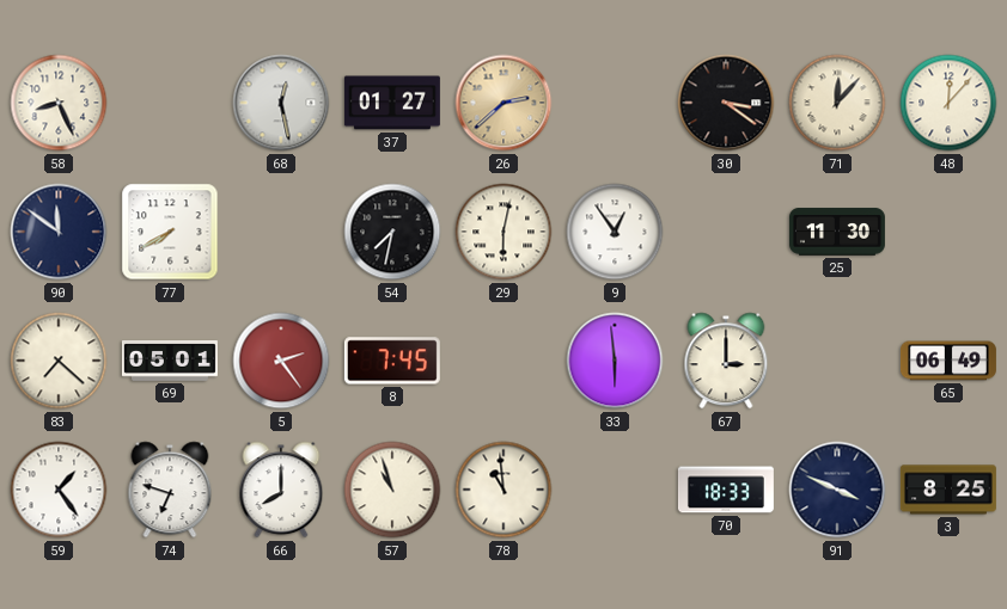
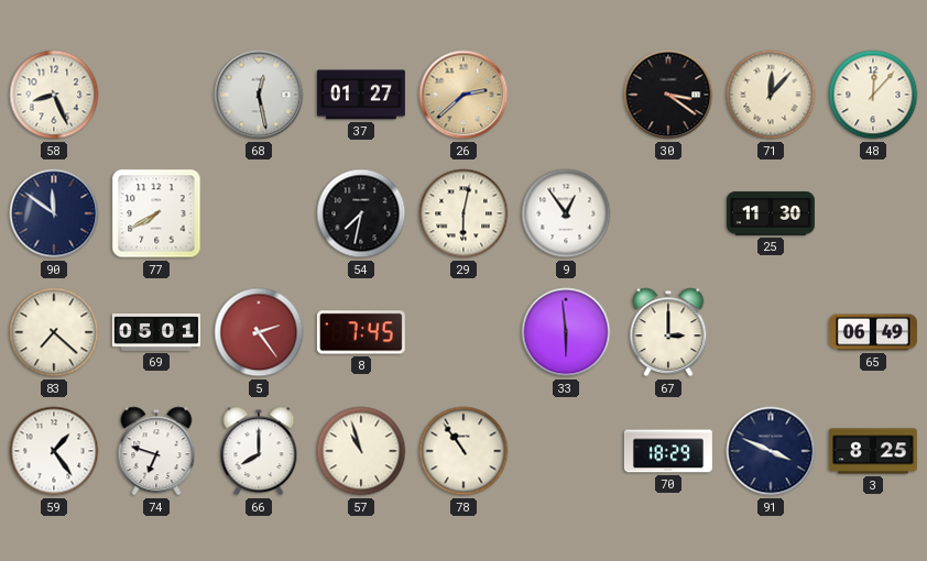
78: 10:59 -> 10:54 (463, 451)
70: 18:33 -> 18:29 (668, 451)
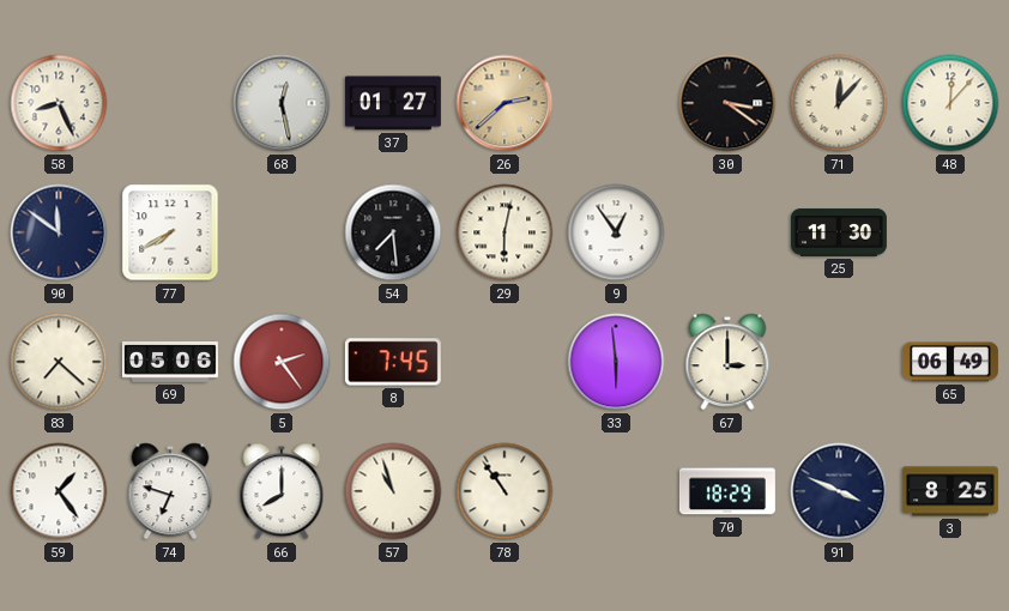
54: 7:32 -> 7:29 (393, 232)
69: 05:01 -> 05:06 (170, 363)
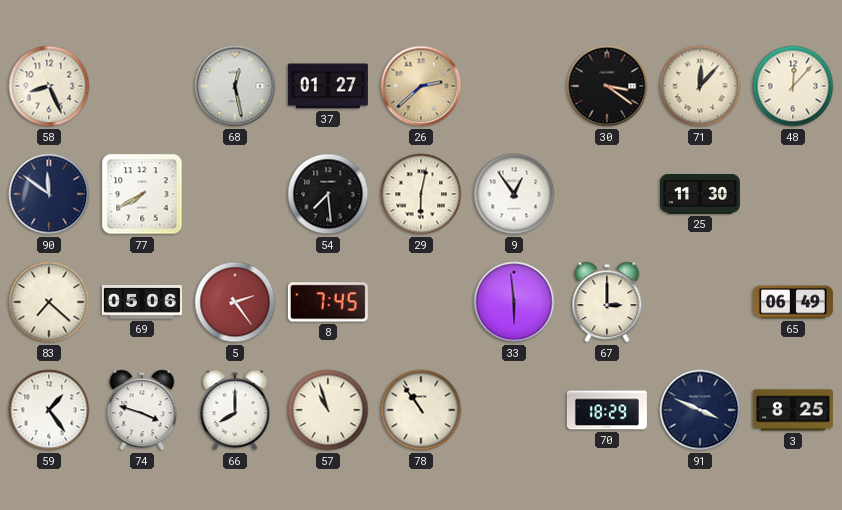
74: 6:48 -> 3:48 (142, 410)
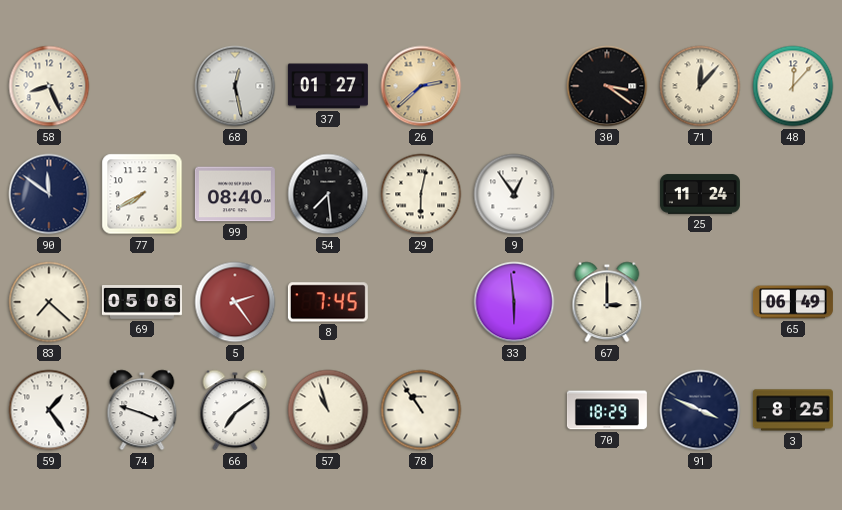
99: none -> 08:40 (235, 194)
25: 11:30 -> 11:24 (700, 194)
66: 8:00 -> 7:09 (235, 410)
